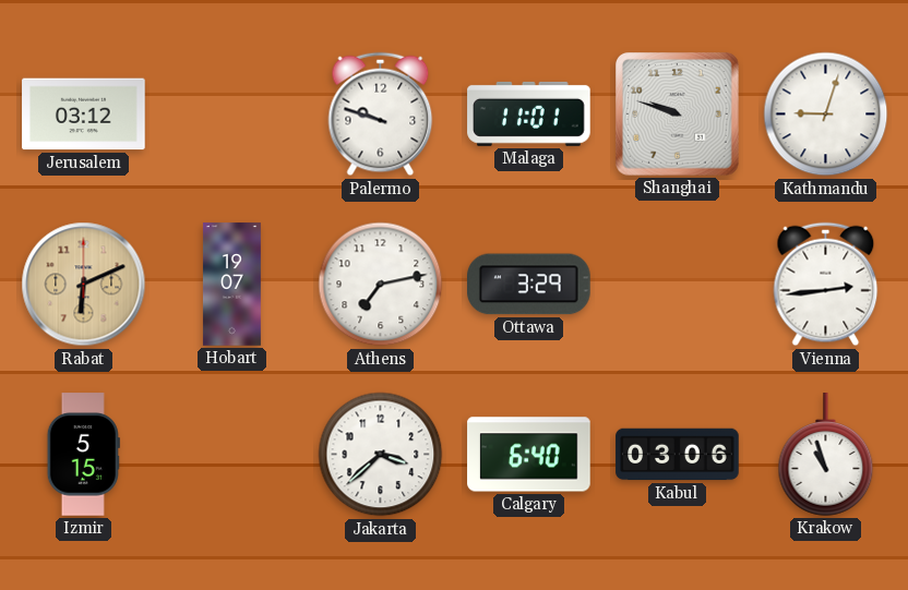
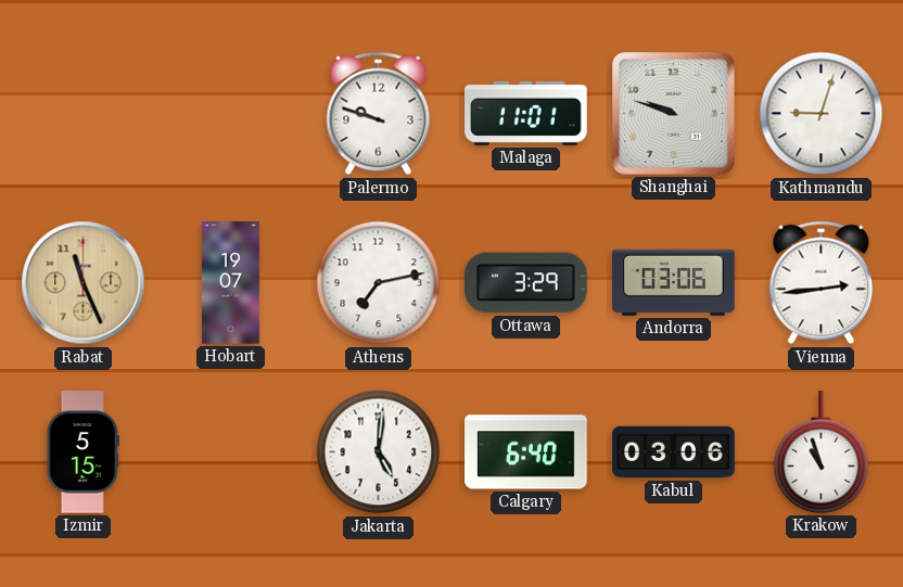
Jerusalem: 03:12 -> none (84, 115)
Rabat: 6:11 -> 11:26 (84, 283)
Andorra: none -> 03:06 (674, 282)
Jakarta: 3:38 -> 5:01 (379, 452)
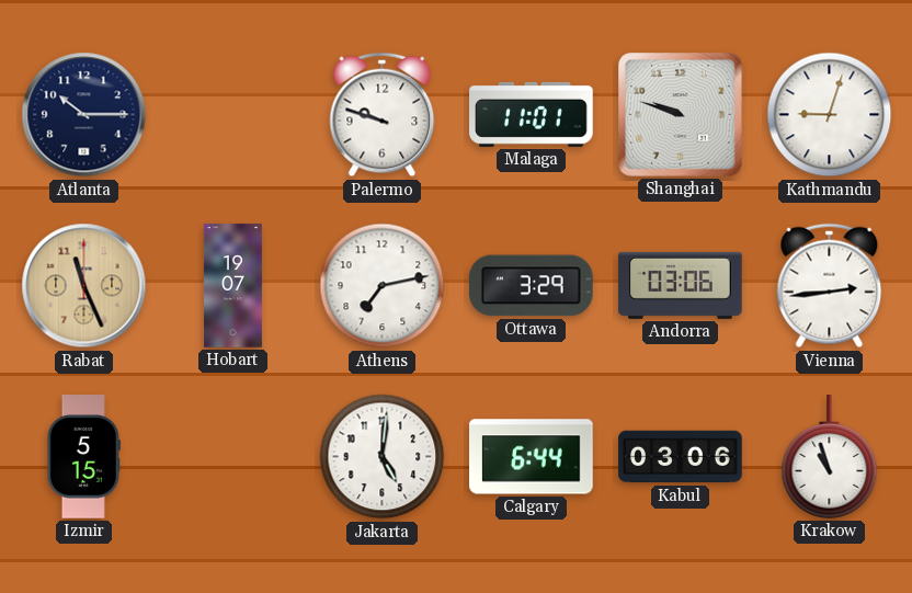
Atlanta: none -> 10:15 (84, 115)
Calgary: 6:40 -> 6:44 (532, 457)
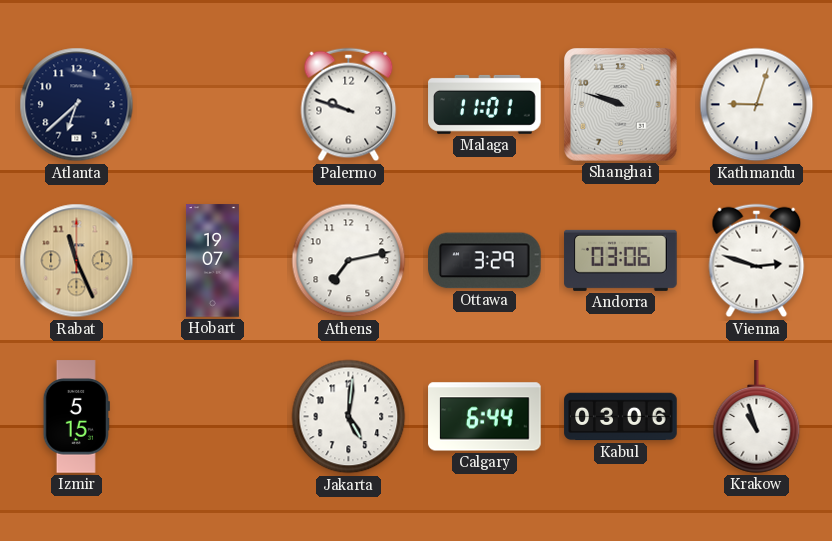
Atlanta: 10:15 -> 6:38 (77, 105)
Vienna: 2:44 -> 2:48 (757, 261)
